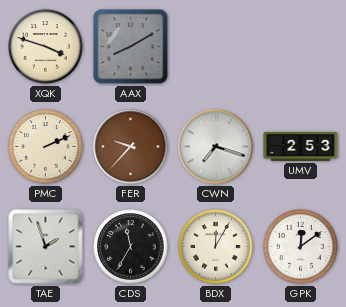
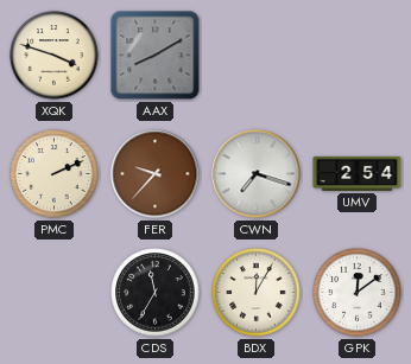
UMV: 2:53 -> 2:54 (358, 173)
TAE: 1:57 -> none (46, 247)
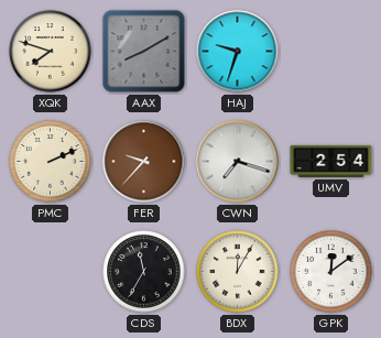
XQK: 3:48 -> 7:48 (51, 52)
HAJ: none -> 9:33 (238, 52)
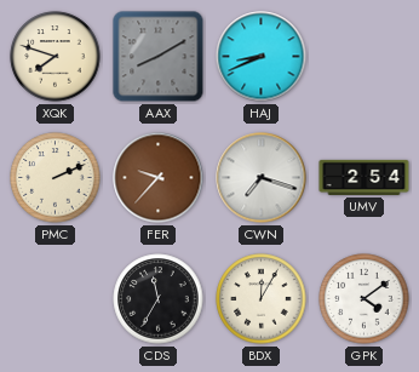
HAJ: 9:33 -> 8:41 (262, 57)
GPK: 12:09 -> 4:09 (365, 299)
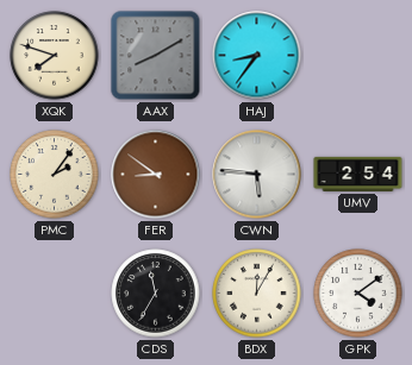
HAJ: 8:41 -> 8:36 (257, 56)
PMC: 2:11 -> 2:06 (55, 175)
FER: 9:37 -> 8:51 (156, 175)
CWN: 7:18 -> 5:46 (257, 175)
